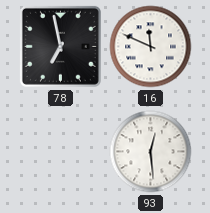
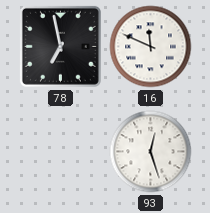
93: 12:29 -> 12:27 (151, 152)
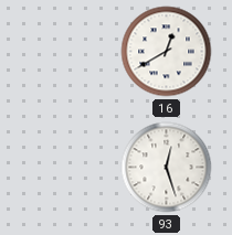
78: 6:58 -> none (60, 46)
16: 11:49 -> 12:40 (167, 52)
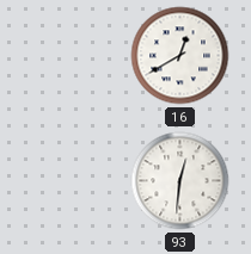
93: 12:27 -> 12:31 (180, 181)
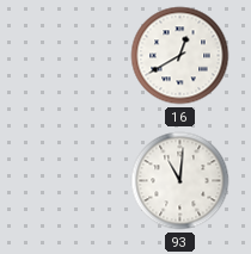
93: 12:31 -> 11:01 (180, 181)
